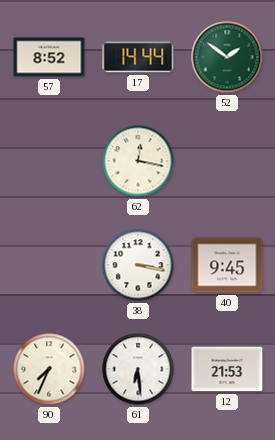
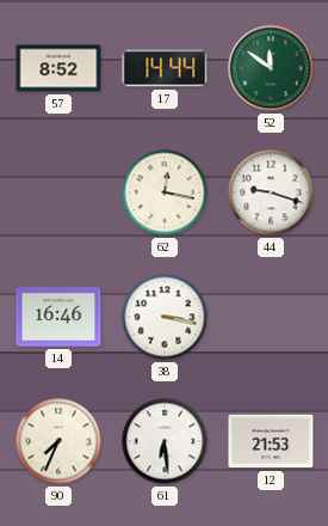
52: 1:51 -> 11:51 (271, 68)
44: none -> 9:18 (271, 192)
14: none -> 16:46 (58, 317)
40: 9:45 -> none (227, 265)
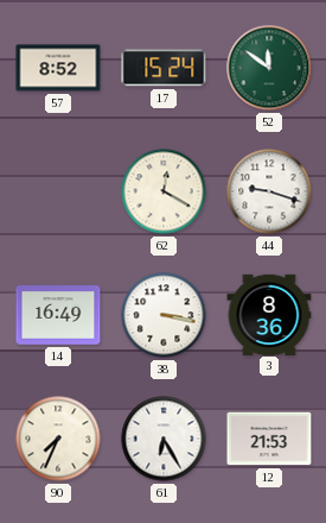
17: 14:44 -> 15:24 (164, 68)
62: 12:17 -> 12:20 (164, 191)
14: 16:46 -> 16:49 (58, 315)
3: none -> 8:36 (269, 314)
61: 6:29 -> 6:25 (164, 439)
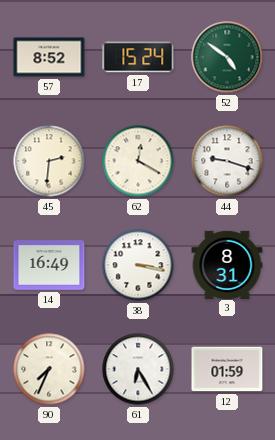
52: 11:51 -> 4:51 (227, 57)
45: none -> 2:31 (49, 161)
3: 8:36 -> 8:31 (227, 264)
12: 21:53 -> 01:59 (227, 369)
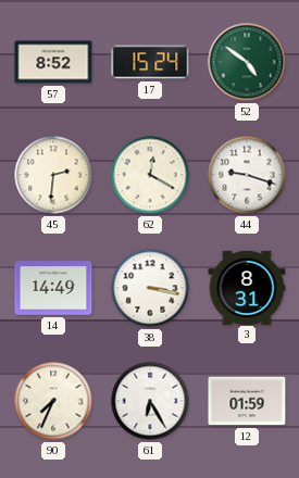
14: 16:49 -> 14:49 (53, 288)
